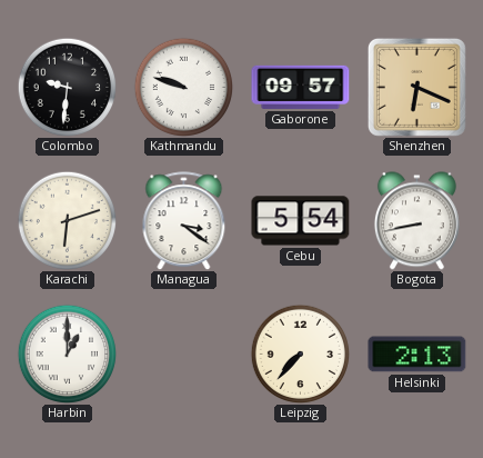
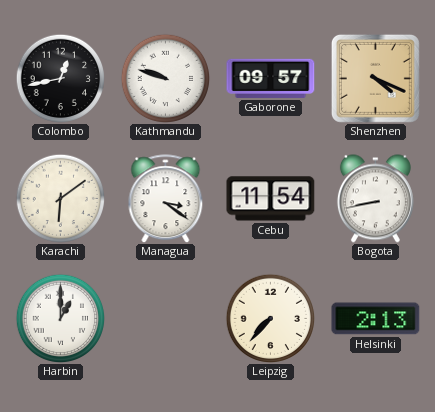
Colombo: 9:31 -> 12:43 (60, 78)
Shenzhen: 6:19 -> 4:19 (375, 78)
Karachi: 6:12 -> 6:09 (60, 198)
Cebu: 5:54 -> 11:54 (271, 199)
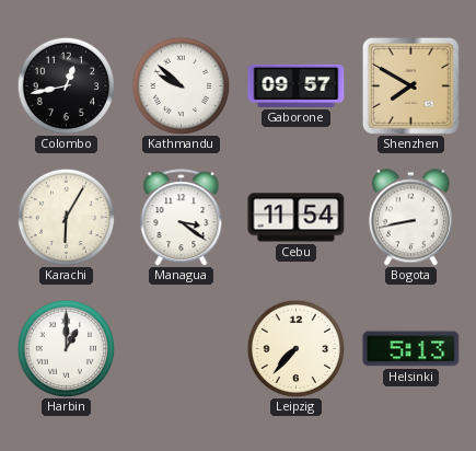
Kathmandu: 9:48 -> 9:52 (181, 85)
Shenzhen: 4:19 -> 7:50 (410, 85)
Karachi: 6:09 -> 6:05 (66, 217)
Helsinki: 2:13 -> 5:13 (411, 349)
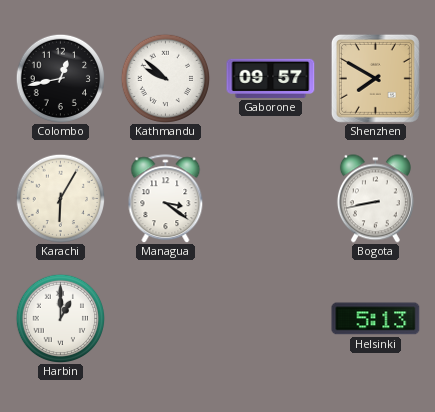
Cebu: 11:54 -> none (297, 218)
Leipzig: 7:37 -> none (295, 348)
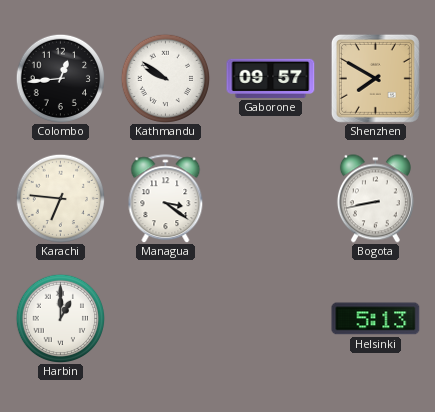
Colombo: 12:43 -> 12:44 (60, 78)
Kathmandu: 9:52 -> 9:51 (165, 78)
Karachi: 6:05 -> 6:46 (60, 198)
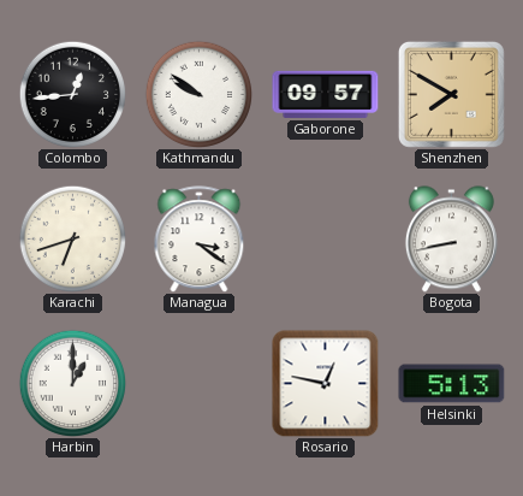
Karachi: 6:46 -> 6:42 (72, 238)
Rosario: none -> 12:47 (326, 384)
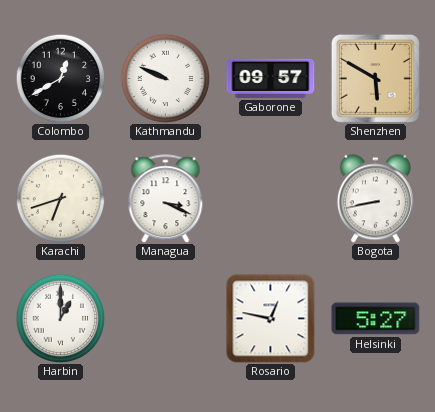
Colombo: 12:44 -> 12:40 (60, 78)
Kathmandu: 9:51 -> 9:49 (165, 78)
Shenzhen: 7:50 -> 5:50 (375, 78)
Managua: 3:21 -> 3:19 (166, 199)
Helsinki: 5:13 -> 5:27 (376, 319)
